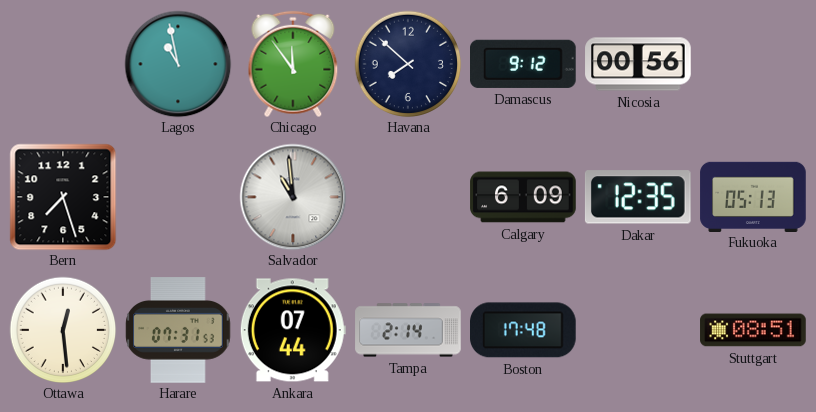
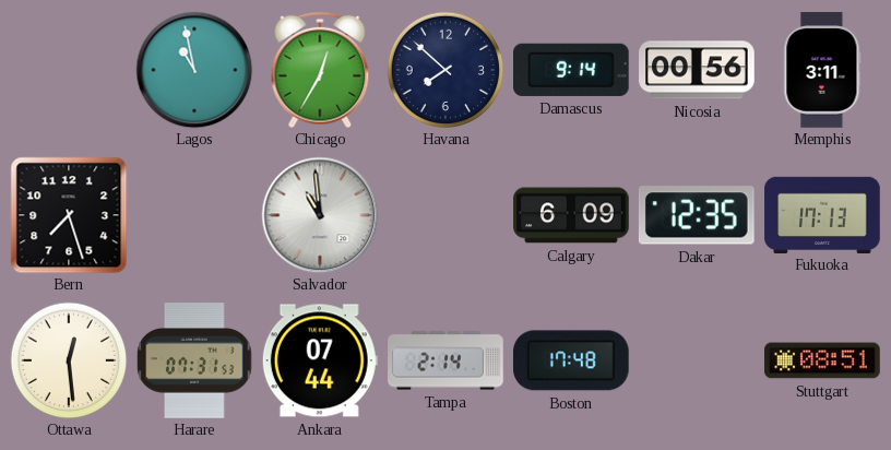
Chicago: 11:54 -> 12:35 (320, 70)
Damascus: 9:12 -> 9:14 (572, 70)
Memphis: none -> 3:11 (822, 70)
Fukuoka: 05:13 -> 17:13 (822, 214)
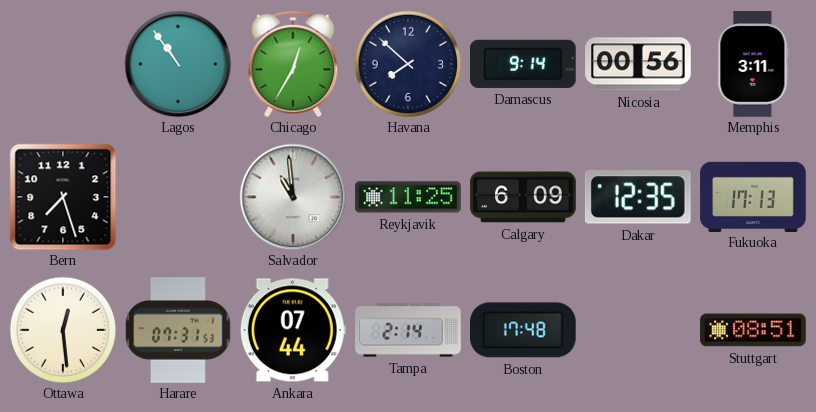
Lagos: 10:58 -> 10:54 (178, 64)
Reykjavik: none -> 11:25 (408, 197)
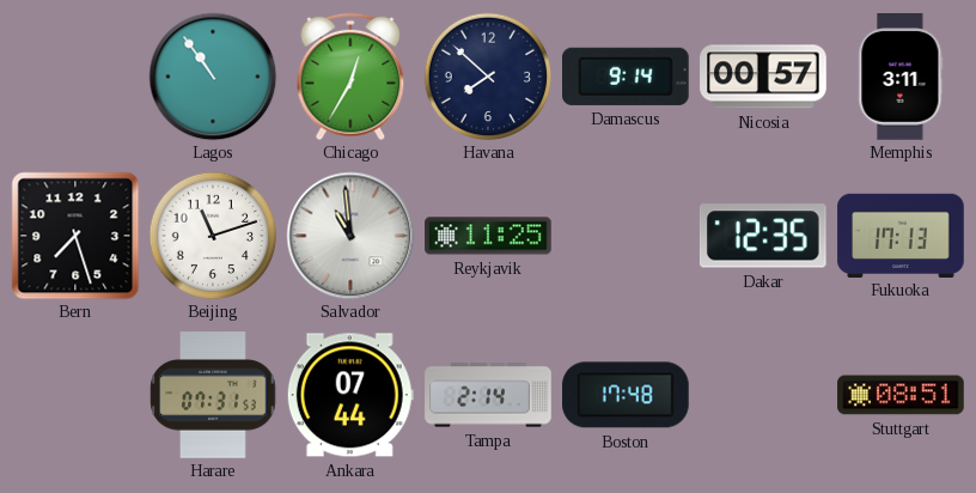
Nicosia: 00:56 -> 00:57 (763, 77)
Beijing: none -> 11:12 (213, 236)
Calgary: 6:09 -> none (523, 197)
Ottawa: 12:29 -> none (63, 330)
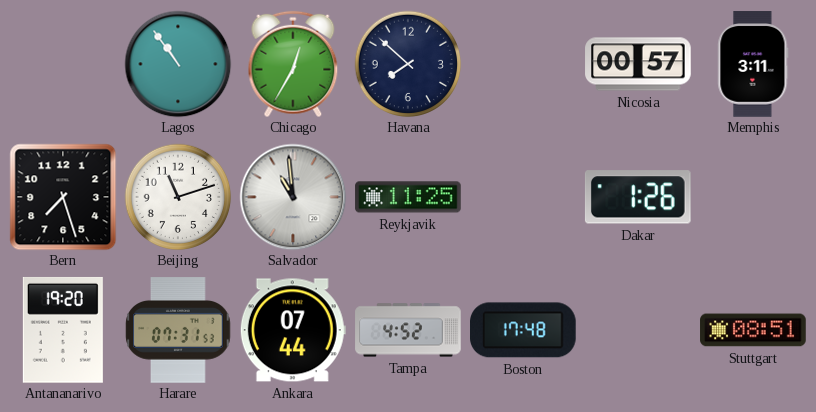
Damascus: 9:14 -> none (627, 77)
Dakar: 12:35 -> 1:26 (638, 197)
Fukuoka: 17:13 -> none (901, 235)
Antananarivo: none -> 19:20 (63, 330)
Tampa: 2:14 -> 4:52 (408, 330)
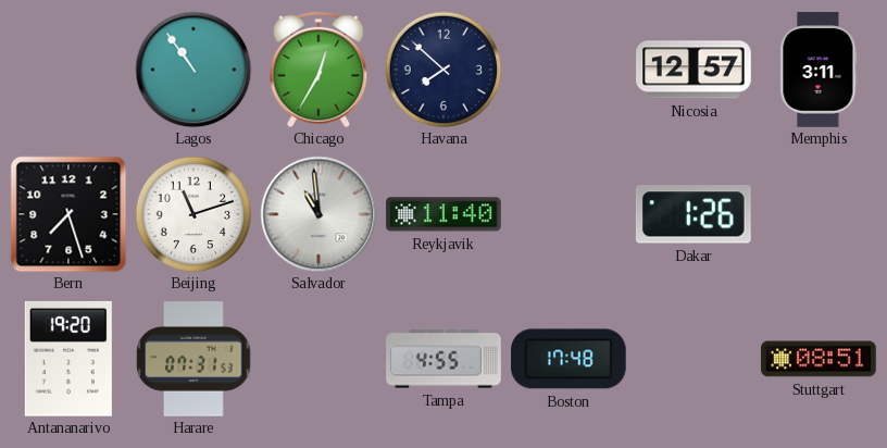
Nicosia: 00:57 -> 12:57 (694, 70)
Reykjavik: 11:25 -> 11:40 (443, 214)
Ankara: 07:44 -> none (293, 330)
Tampa: 4:52 -> 4:55 (443, 359)
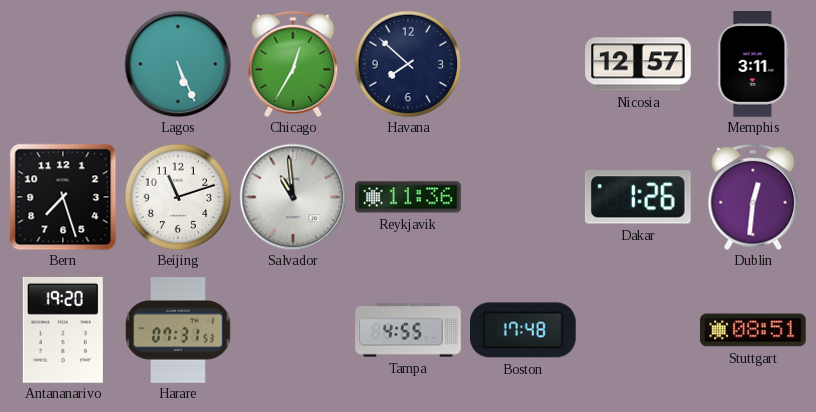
Lagos: 10:54 -> 5:26 (178, 64)
Reykjavik: 11:40 -> 11:36 (408, 197)
Dublin: none -> 12:31 (753, 197)
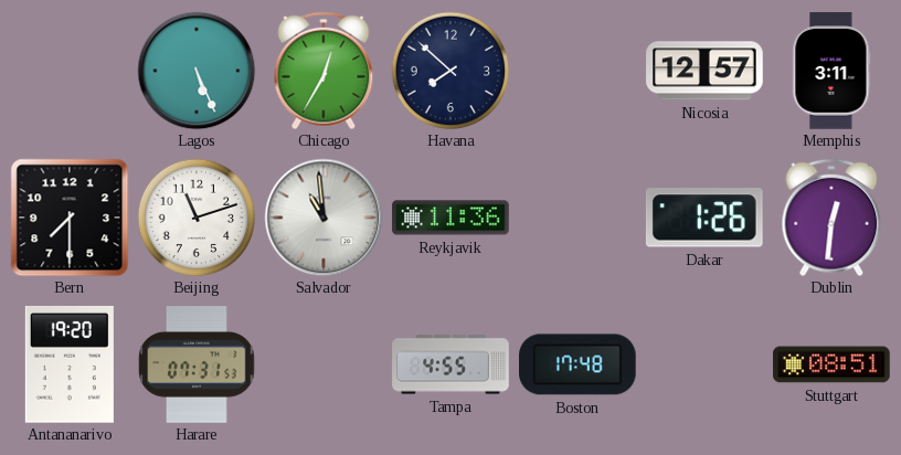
Bern: 7:27 -> 7:30 (70, 218)
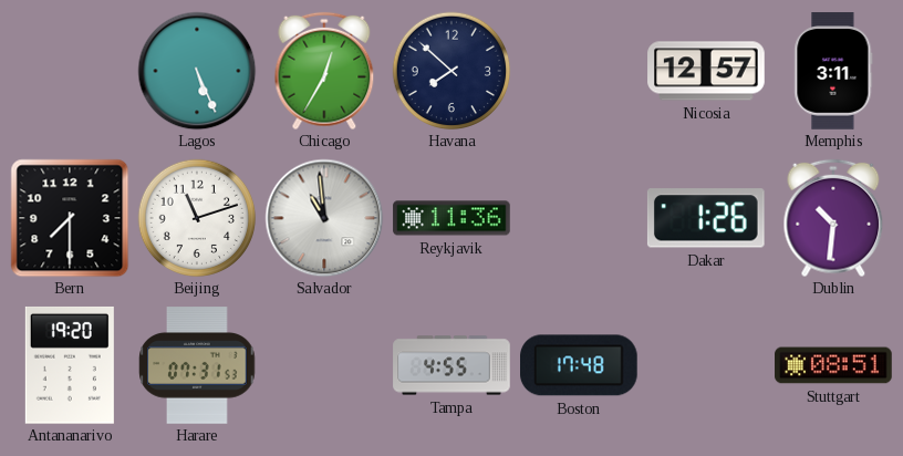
Dublin: 12:31 -> 10:31 (833, 218)
